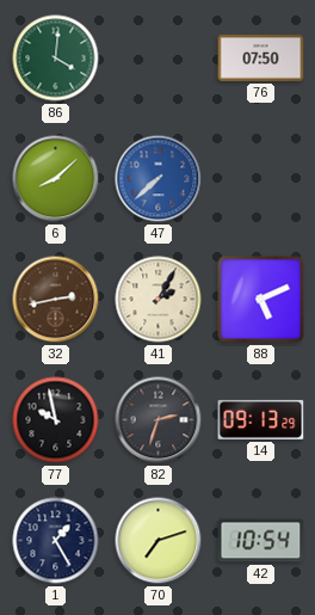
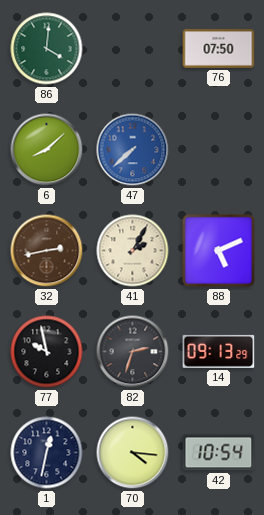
1: 1:25 -> 12:32 (47, 453)
70: 7:12 -> 4:16 (133, 453)
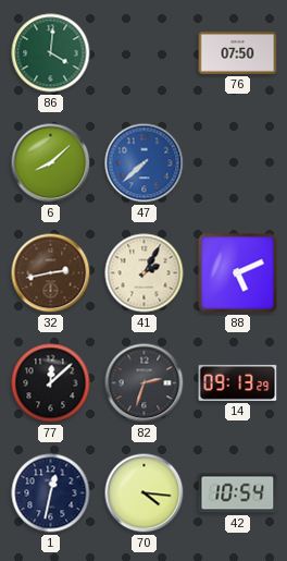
77: 9:58 -> 12:08 (51, 383)
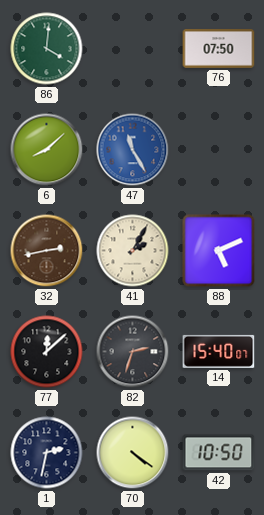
47: 7:38 -> 11:25 (133, 150)
14: 09:13 -> 15:40 (219, 351)
1: 12:32 -> 2:32 (47, 453)
70: 4:16 -> 4:21 (133, 453)
42: 10:54 -> 10:50 (219, 453)
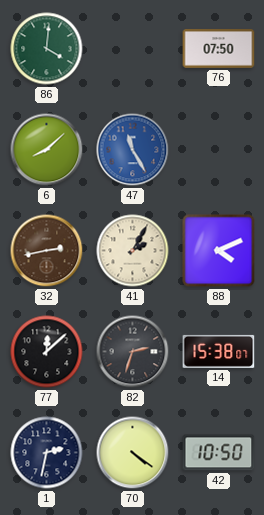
88: 5:11 -> 4:11 (219, 251)
14: 15:40 -> 15:38 (219, 351)
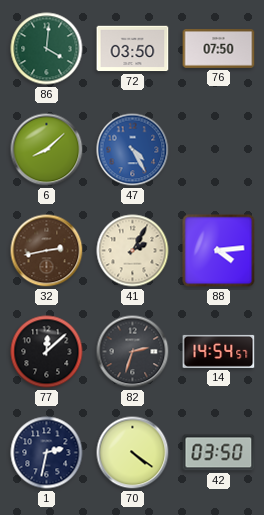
72: none -> 03:50 (133, 49)
47: 11:25 -> 4:25 (133, 150)
88: 4:11 -> 4:14 (219, 251)
14: 15:38 -> 14:54 (219, 351)
42: 10:50 -> 03:50 (219, 453)
